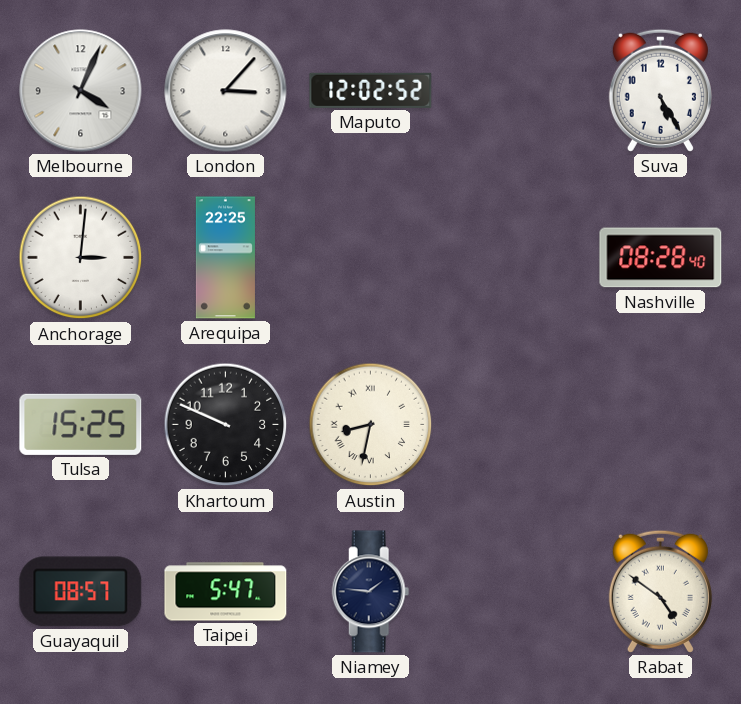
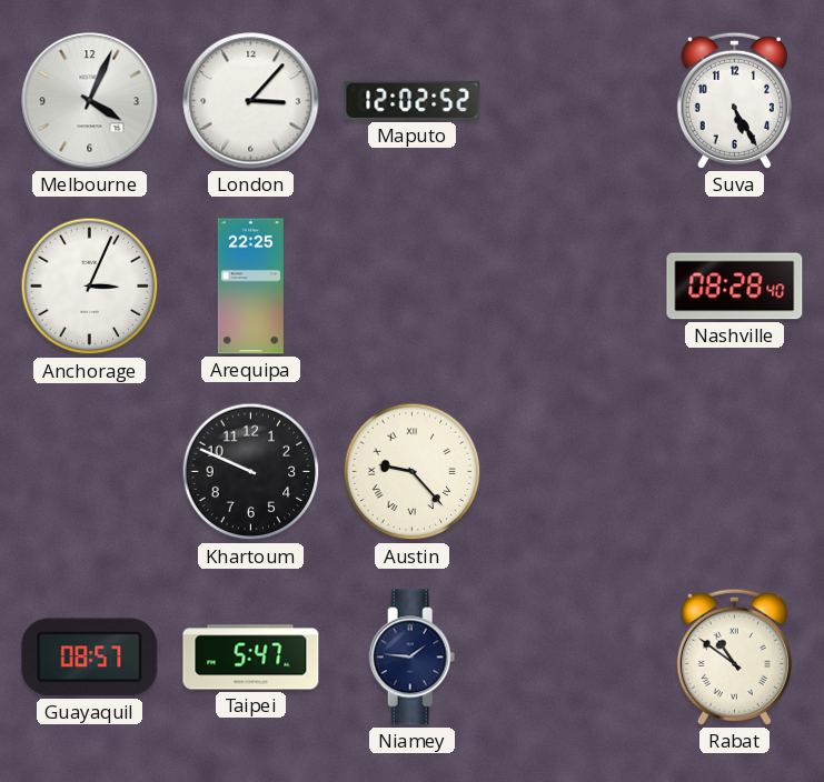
Anchorage: 3:01 -> 3:04 (90, 287)
Tulsa: 15:25 -> none (81, 424)
Austin: 8:32 -> 9:23 (413, 472)
Rabat: 4:51 -> 10:51 (734, 656)
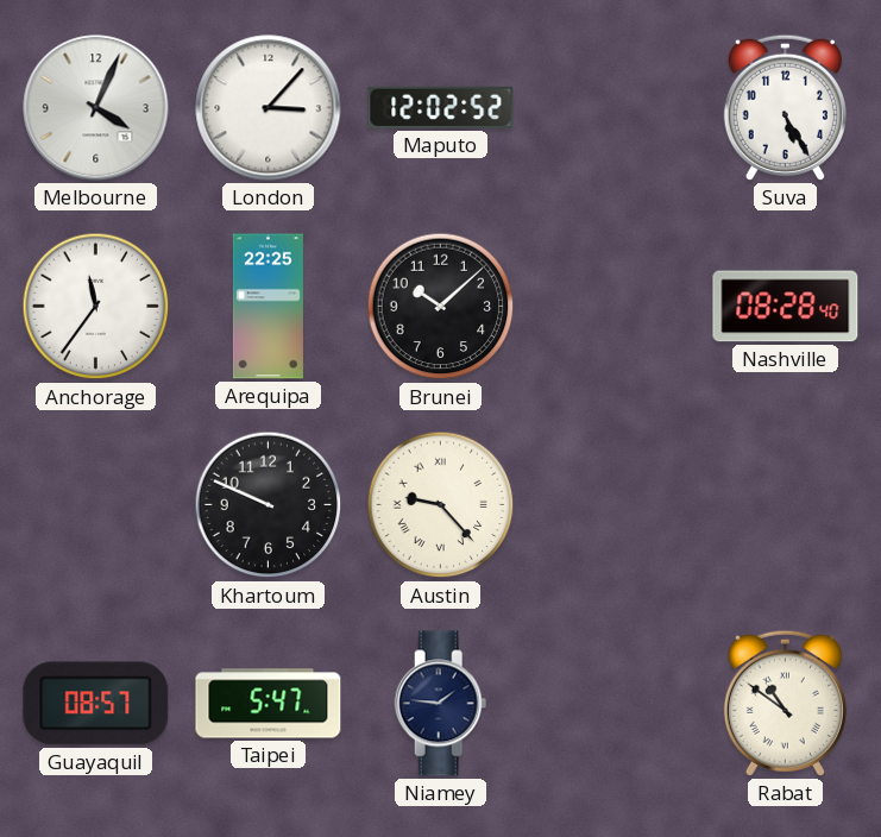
Anchorage: 3:04 -> 11:36 (96, 307)
Brunei: none -> 10:08 (441, 307)
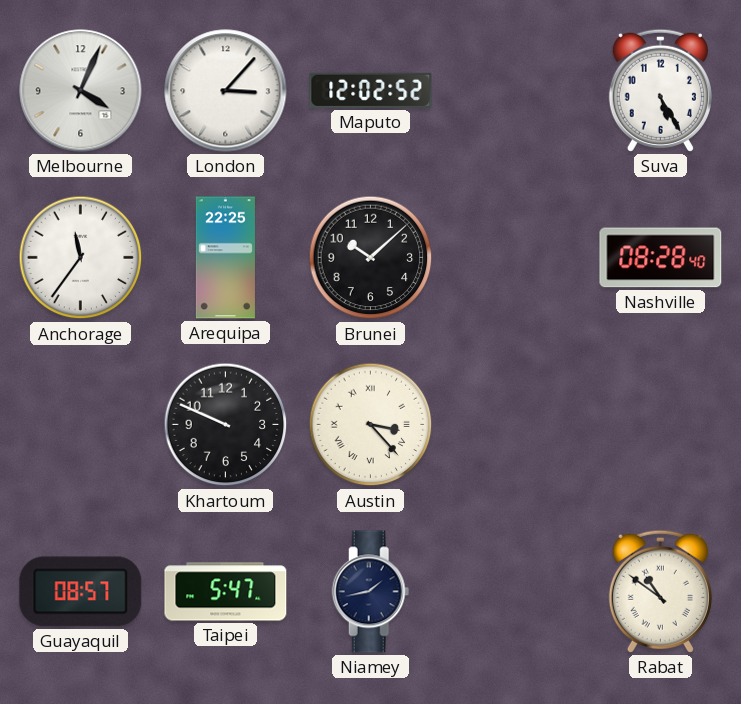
Austin: 9:23 -> 3:23 (371, 425)
Niamey: 1:46 -> 1:43 (371, 592)
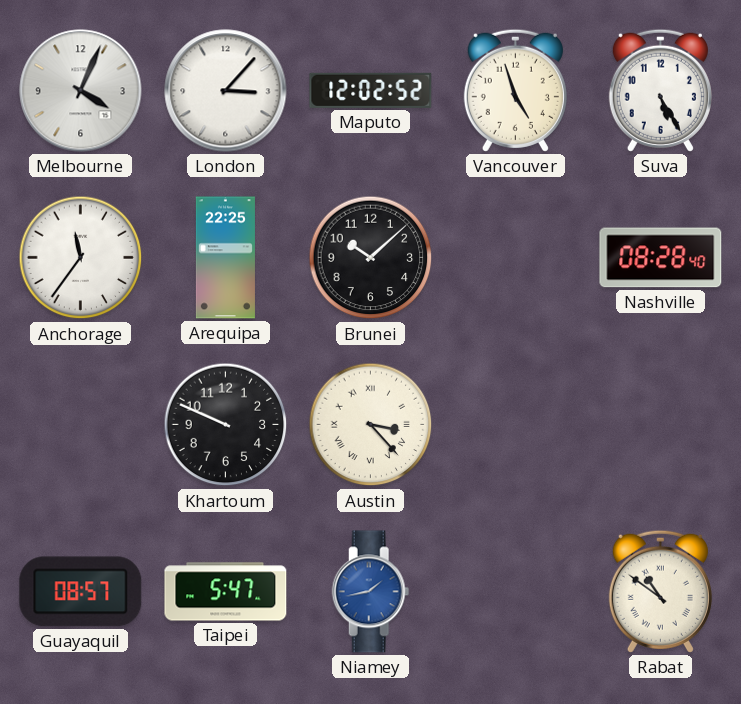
Vancouver: none -> 4:57 (515, 90)
Niamey dial: navy -> blue (371, 592)
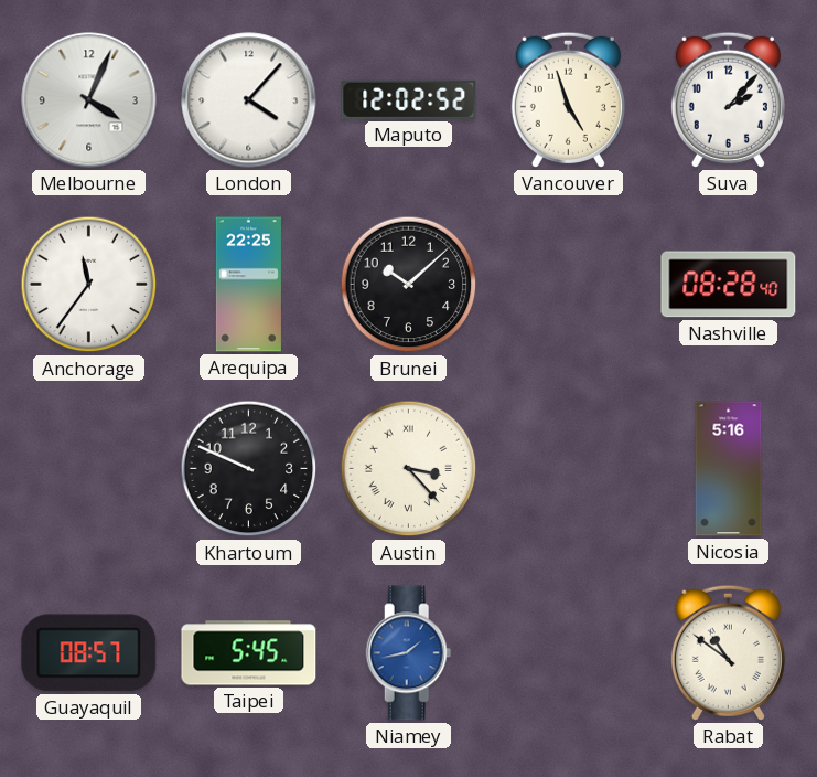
London: 3:07 -> 4:07 (249, 100)
Suva: 5:25 -> 2:07 (728, 99)
Nicosia: none -> 5:16 (729, 469)
Taipei: 5:47 -> 5:45 (249, 653)
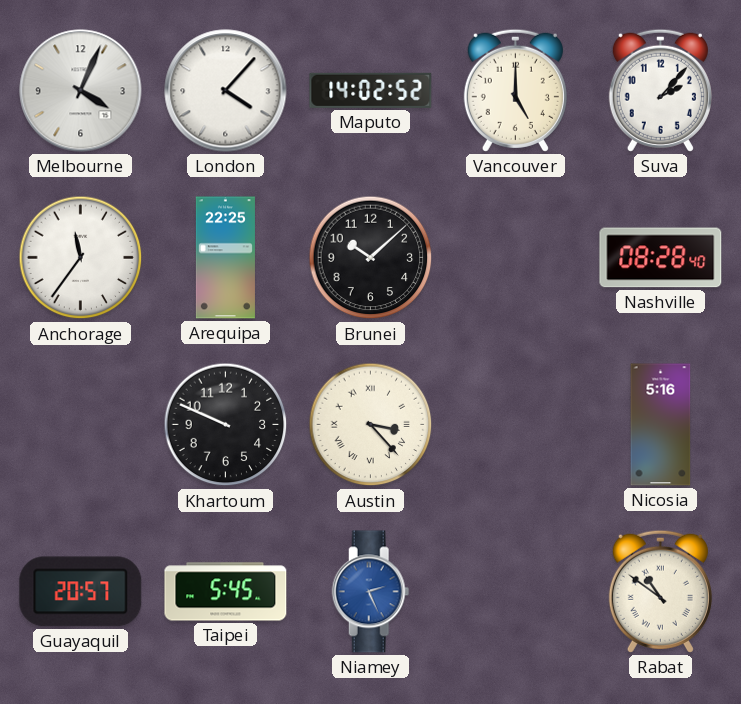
Maputo: 12:02 -> 14:02 (371, 90)
Vancouver: 4:57 -> 5:00 (515, 90)
Guayaquil: 08:57 -> 20:57 (81, 592)
Niamey: 1:43 -> 2:26 (371, 592)
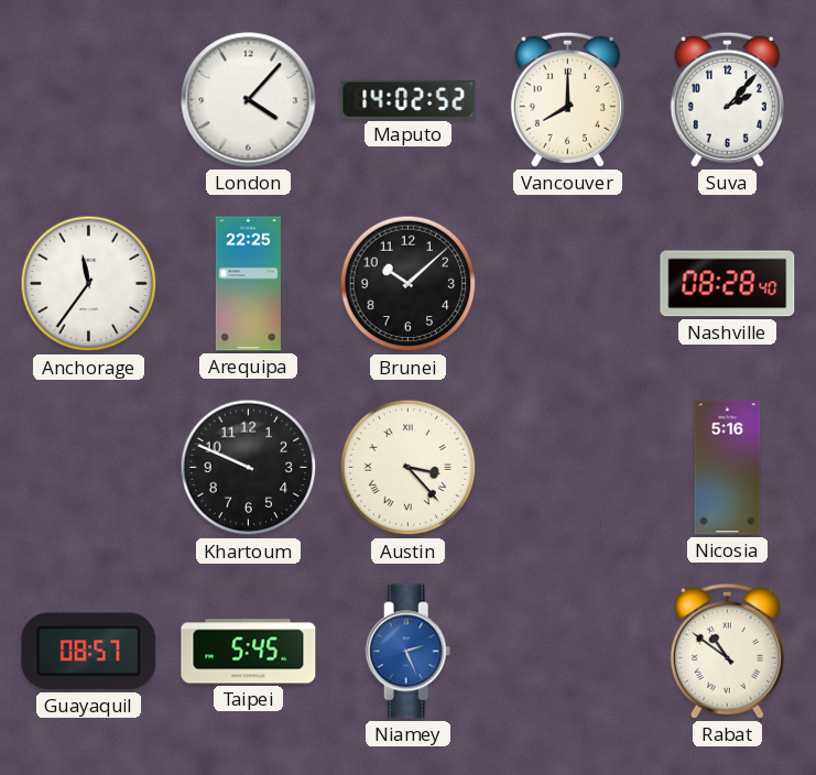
Melbourne: 4:04 -> none (81, 91)
Vancouver: 5:00 -> 8:00 (567, 99)
Guayaquil: 20:57 -> 08:57 (89, 652)
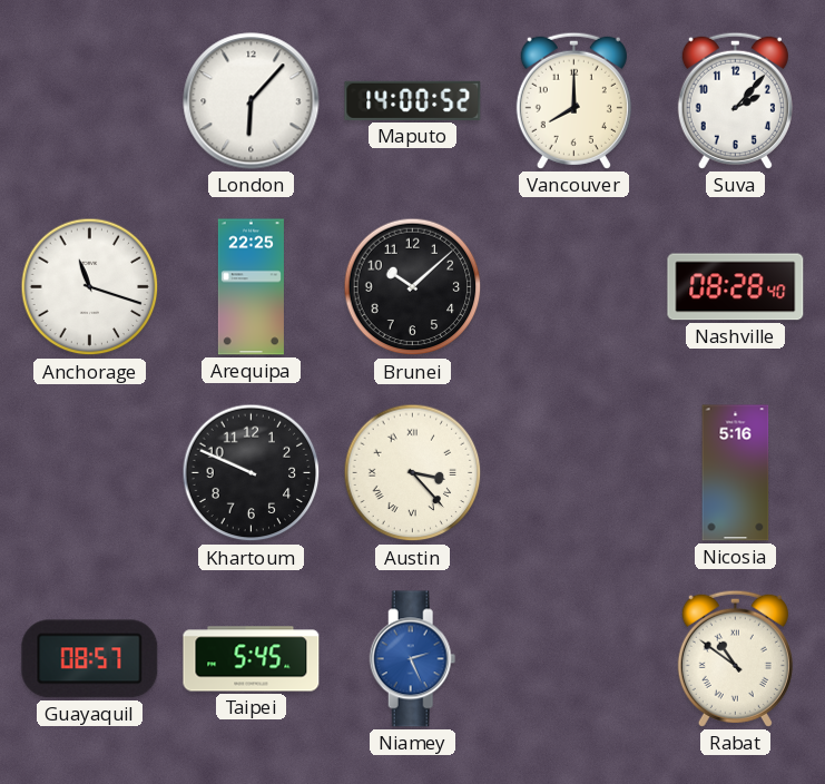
London: 4:07 -> 6:07 (252, 101)
Maputo: 14:02 -> 14:00 (413, 100)
Anchorage: 11:36 -> 11:18 (90, 287)
